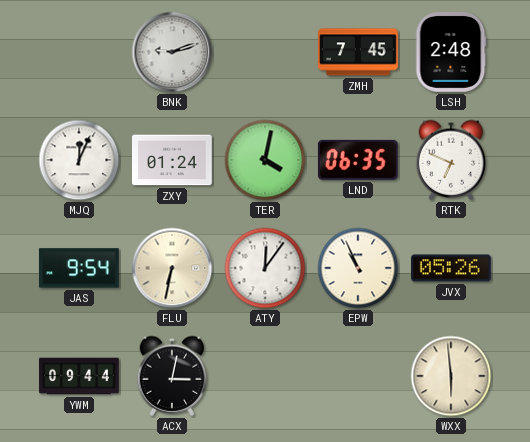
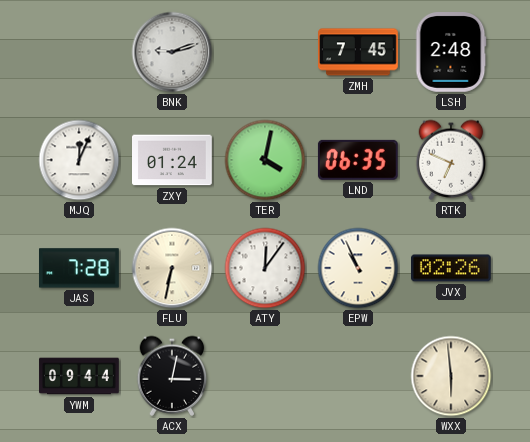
JAS: 9:54 -> 7:28 (80, 268)
JVX: 05:26 -> 02:26 (452, 268)
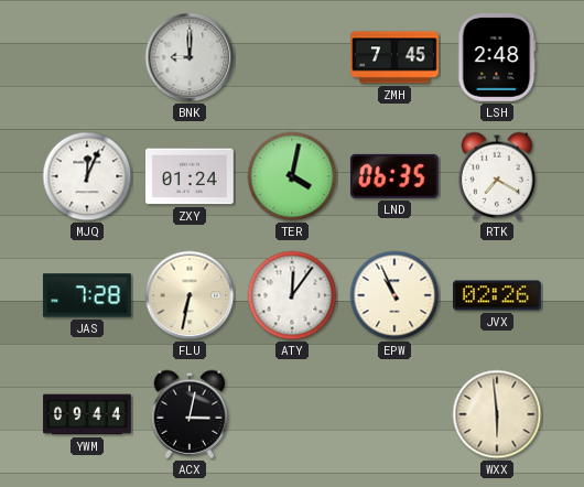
BNK: 9:12 -> 9:00 (190, 57)
RTK: 6:49 -> 7:20 (497, 176)
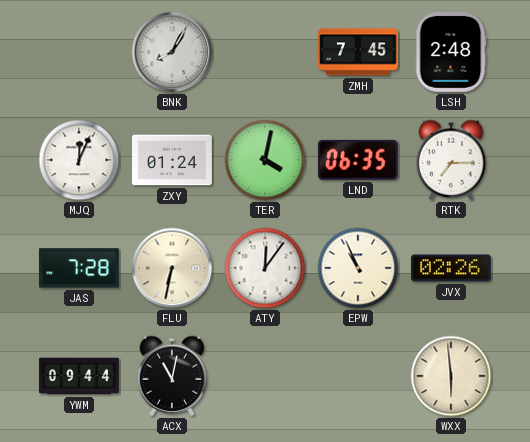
BNK: 9:00 -> 8:05 (172, 52)
RTK: 7:20 -> 7:15 (451, 160)
ACX: 3:02 -> 11:02 (172, 376)
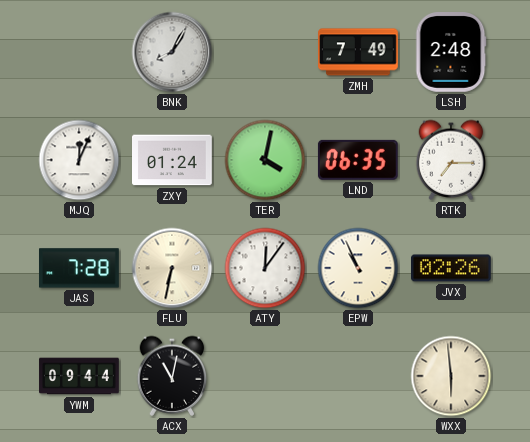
ZMH: 7:45 -> 7:49 (358, 52)
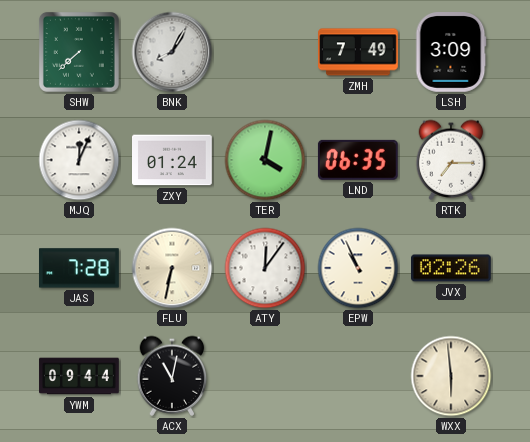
SHW: none -> 7:38 (79, 52)
LSH: 2:48 -> 3:09 (451, 53)
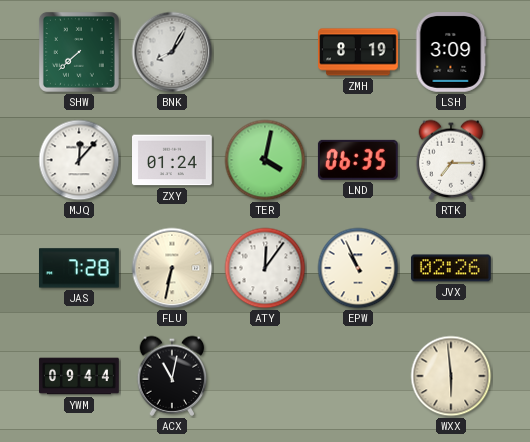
ZMH: 7:49 -> 8:19 (358, 52)
MJQ: 12:04 -> 12:07 (79, 160)
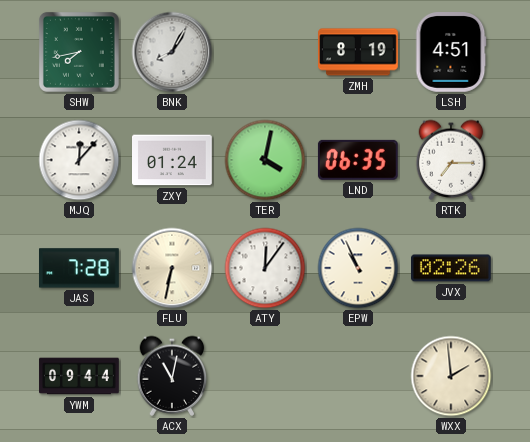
SHW: 7:38 -> 7:43 (79, 52)
LSH: 3:09 -> 4:51 (451, 53)
WXX: 5:59 -> 1:59 (451, 376)
